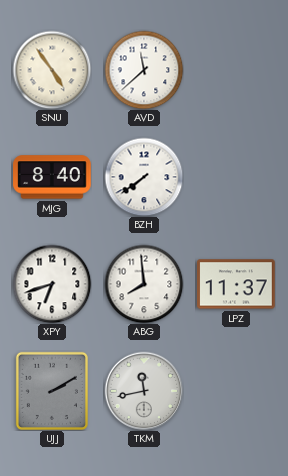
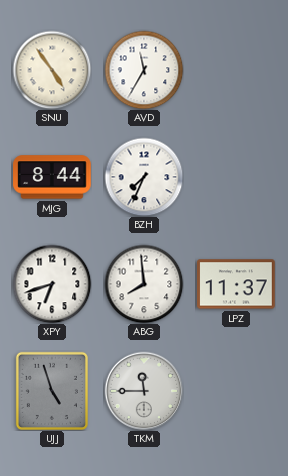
AVD: 11:38 -> 11:35 (144, 70)
MJG: 8:40 -> 8:44 (52, 177)
BZH: 7:39 -> 7:34 (144, 177)
UJJ: 2:10 -> 4:57 (52, 391)
TKM: 11:43 -> 11:45 (144, 391)
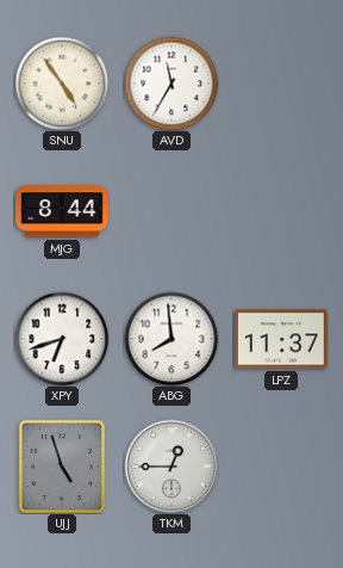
BZH: 7:34 -> none (144, 177)
TKM: 11:45 -> 12:45 (171, 467)
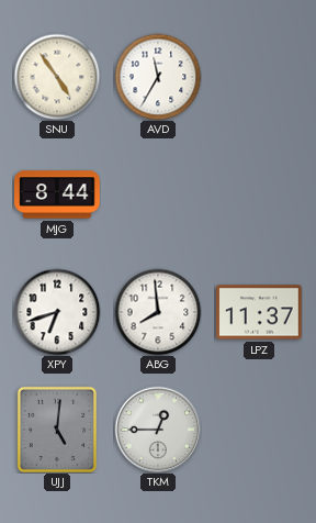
UJJ: 4:57 -> 5:01 (57, 430)
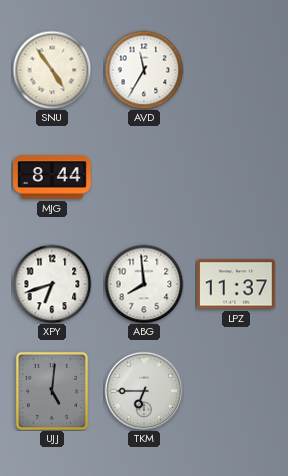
TKM: 12:45 -> 6:45 (144, 391)
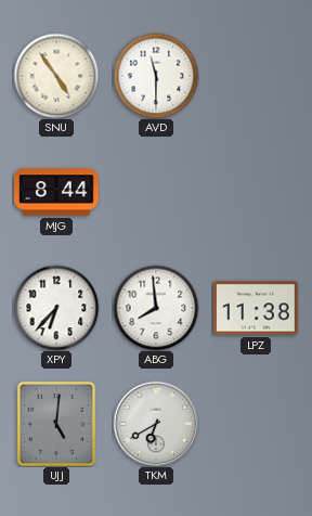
AVD: 11:35 -> 11:30 (156, 76)
XPY: 6:42 -> 6:37 (56, 308)
LPZ: 11:37 -> 11:38 (256, 308)
TKM: 6:45 -> 6:40 (156, 424)
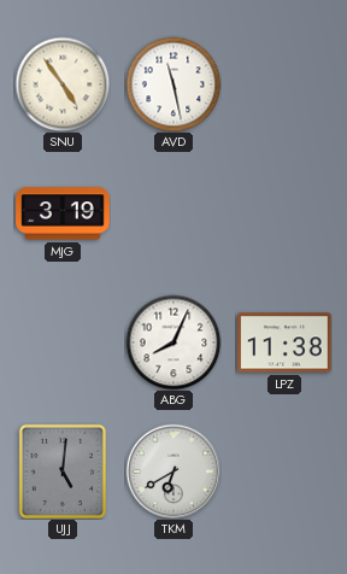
AVD: 11:30 -> 11:28 (173, 84)
MJG: 8:44 -> 3:19 (63, 213)
XPY: 6:37 -> none (56, 308)
ABG: 7:59 -> 8:04 (173, 342)
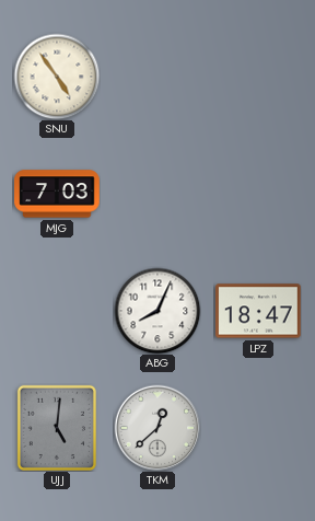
AVD: 11:28 -> none (173, 84)
MJG: 3:19 -> 7:03 (57, 194)
LPZ: 11:38 -> 18:47 (258, 311)
TKM: 6:40 -> 12:38 (157, 428)
